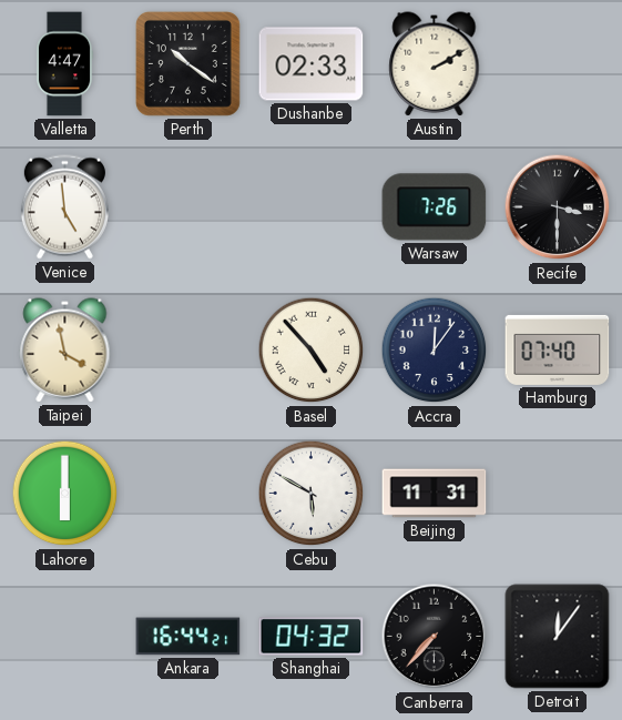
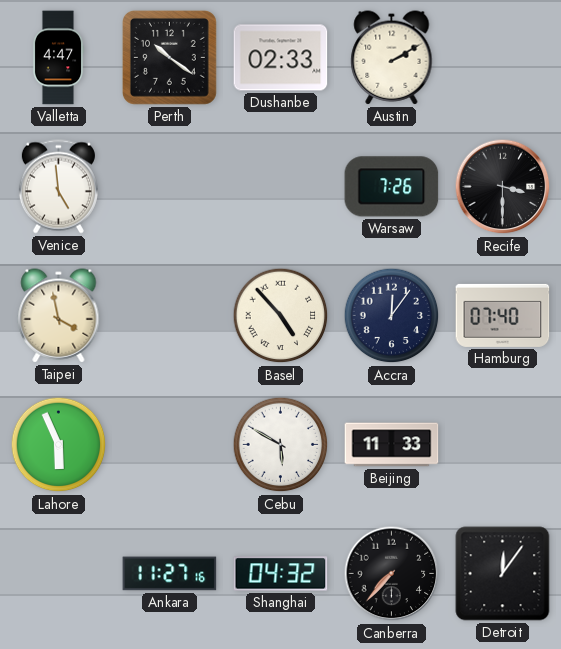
Lahore: 6:00 -> 5:56 (59, 445)
Beijing: 11:31 -> 11:33 (392, 445)
Ankara: 16:44 -> 11:27 (170, 574)
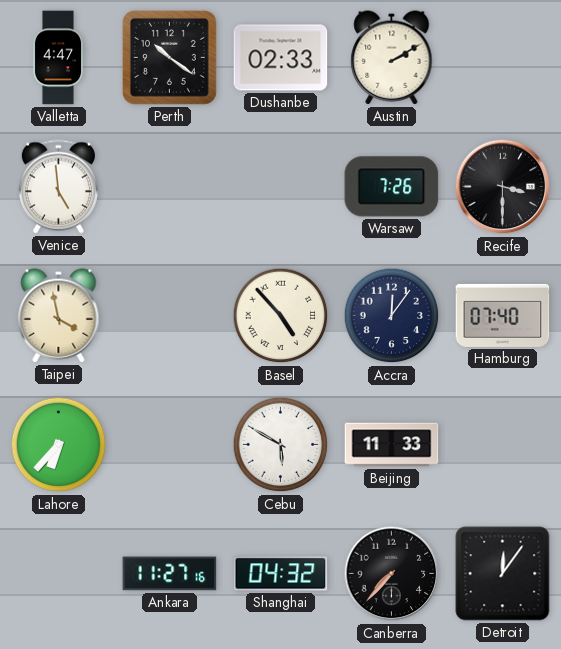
Lahore: 5:56 -> 6:37 (59, 445)
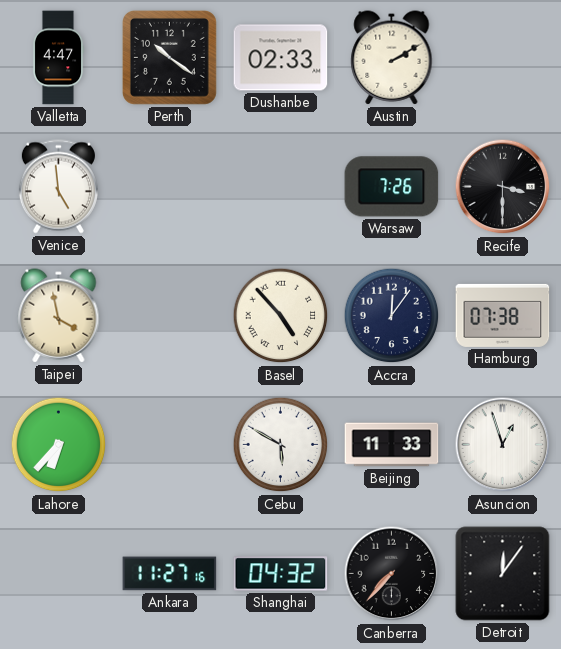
Hamburg: 07:40 -> 07:38 (503, 315)
Asuncion: none -> 12:57 (503, 445)
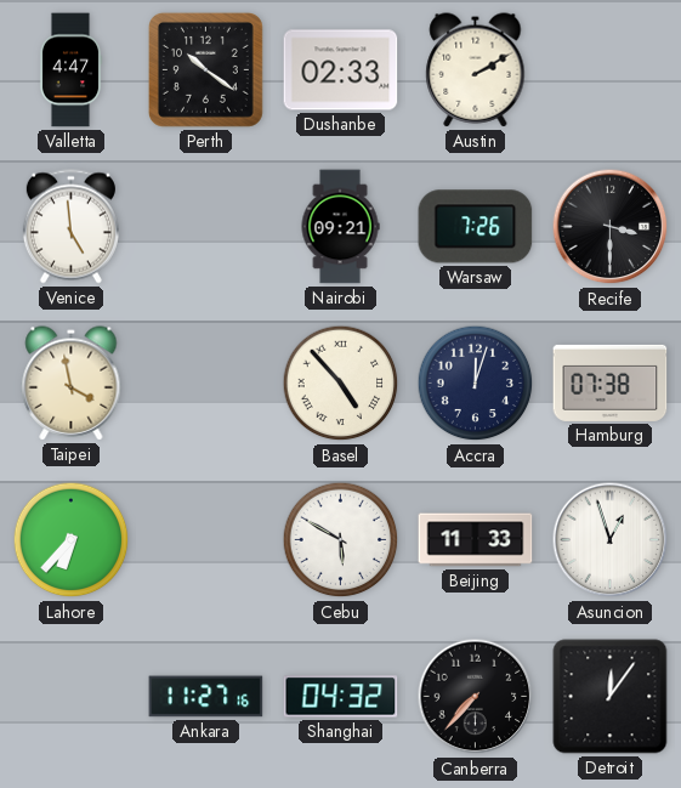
Nairobi: none -> 09:21 (340, 227)
Accra: 12:06 -> 12:03 (476, 384)
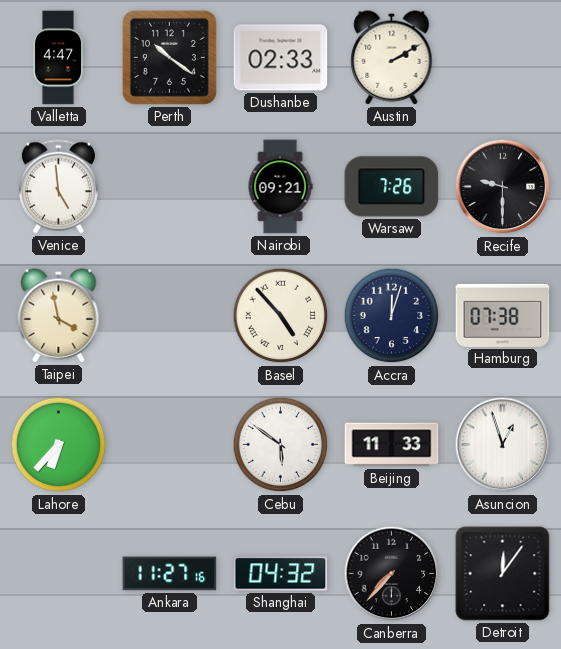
Recife: 3:30 -> 9:30 (503, 187)
Cebu: 5:50 -> 5:51 (281, 445)
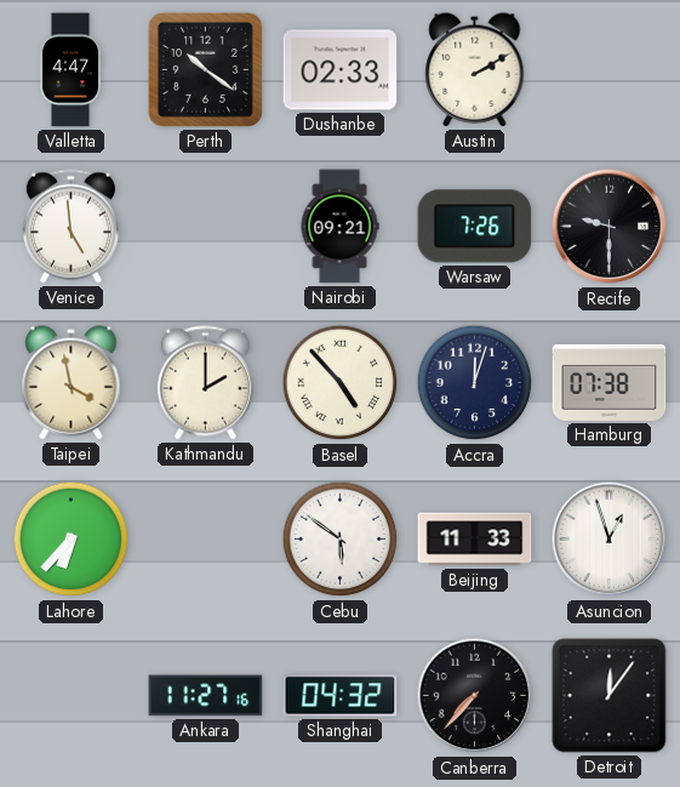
Kathmandu: none -> 2:00 (205, 383)
